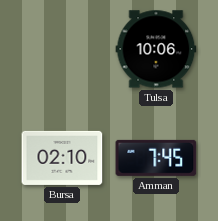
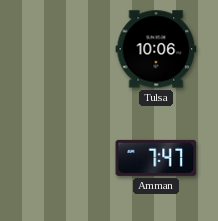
Bursa: 02:10 -> none (62, 158)
Amman: 7:45 -> 7:47 (156, 158)
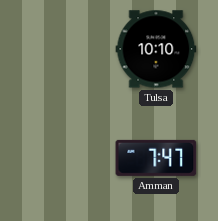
Tulsa: 10:06 -> 10:10 (156, 49)
